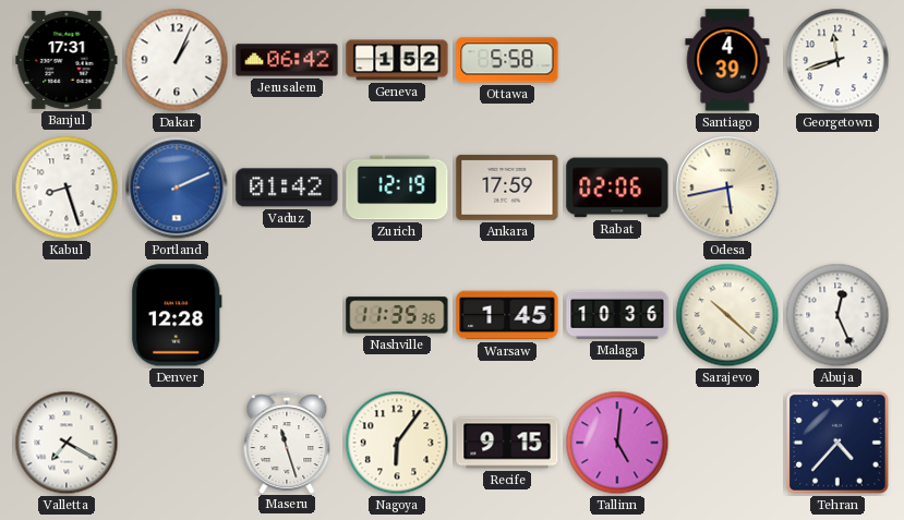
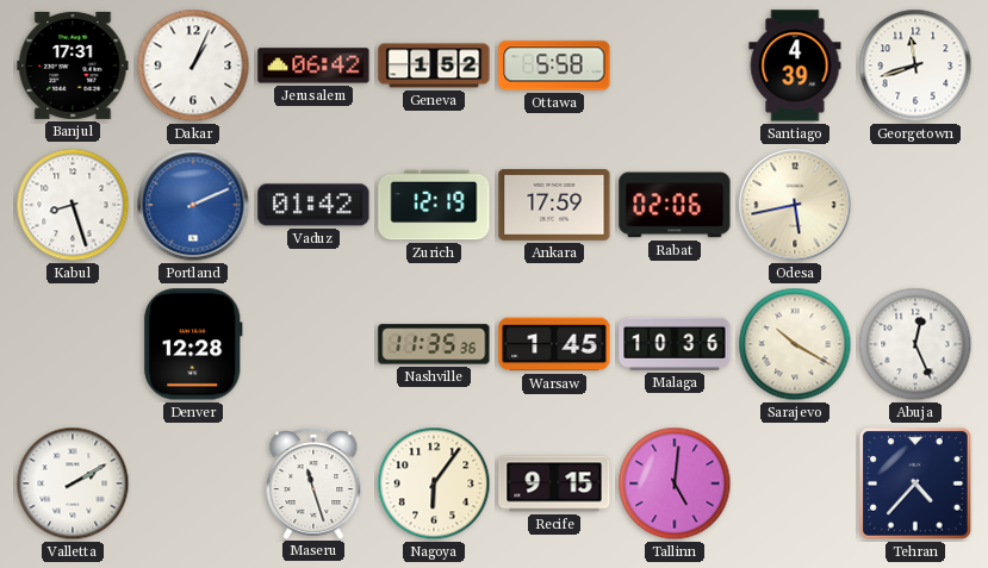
Sarajevo: 10:22 -> 10:20 (795, 344)
Valletta: 7:20 -> 2:10 (73, 483)
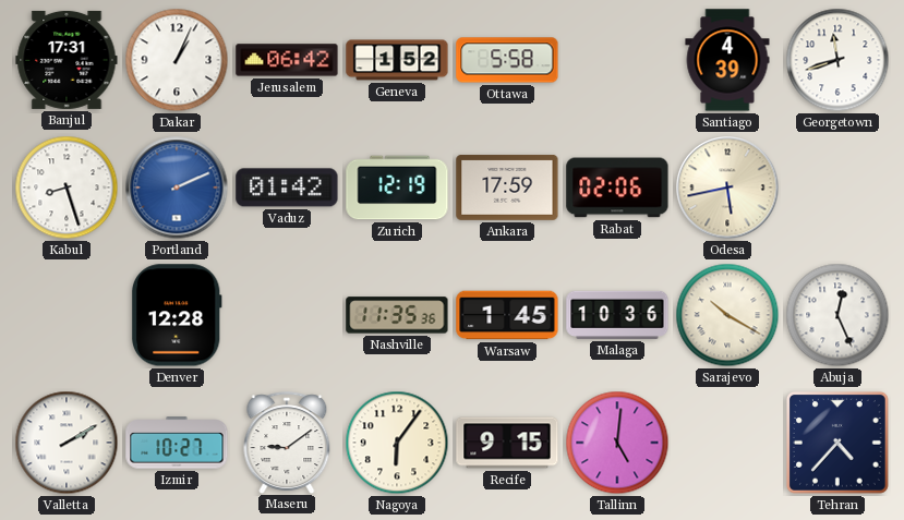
Izmir: none -> 10:27 (177, 443)
Maseru: 11:27 -> 9:09 (287, 443)
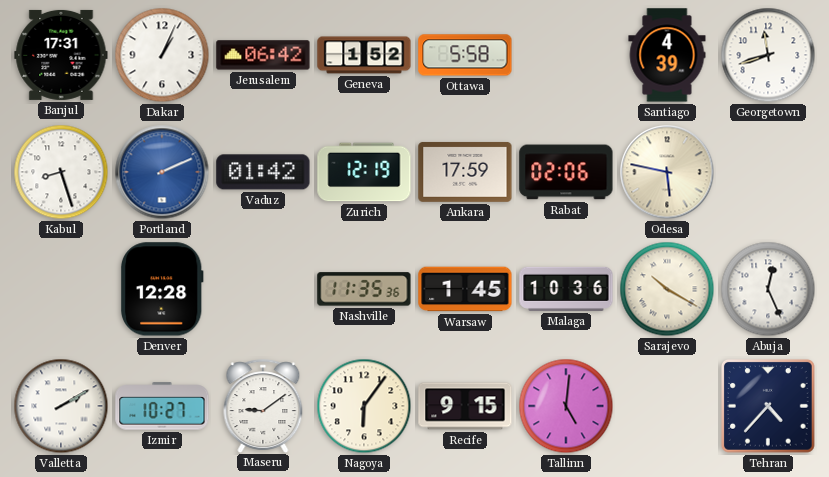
Odesa: 5:43 -> 5:47 (667, 172)
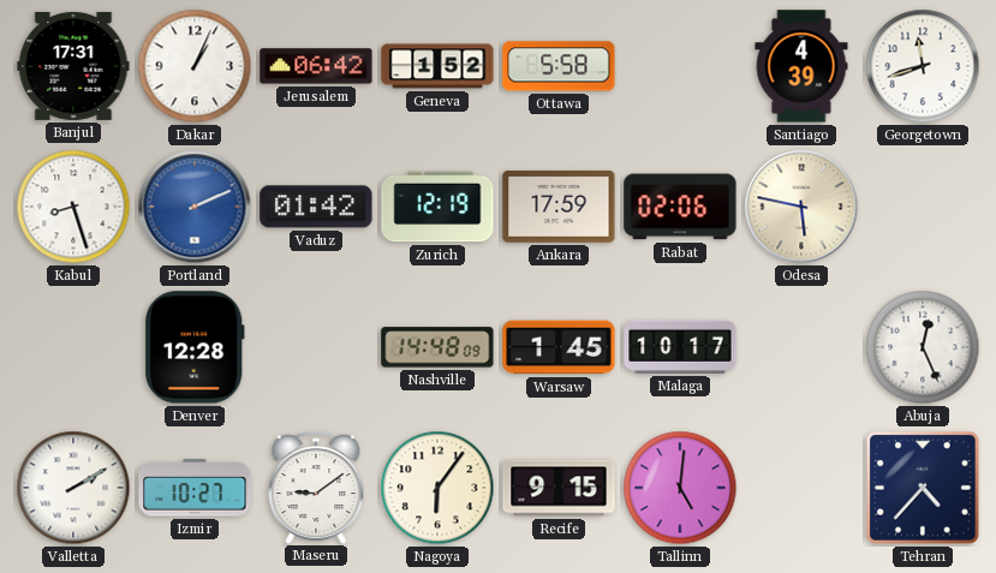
Nashville: 11:35 -> 14:48 (437, 347)
Malaga: 10:36 -> 10:17 (680, 347)
Sarajevo: 10:20 -> none (667, 289)
